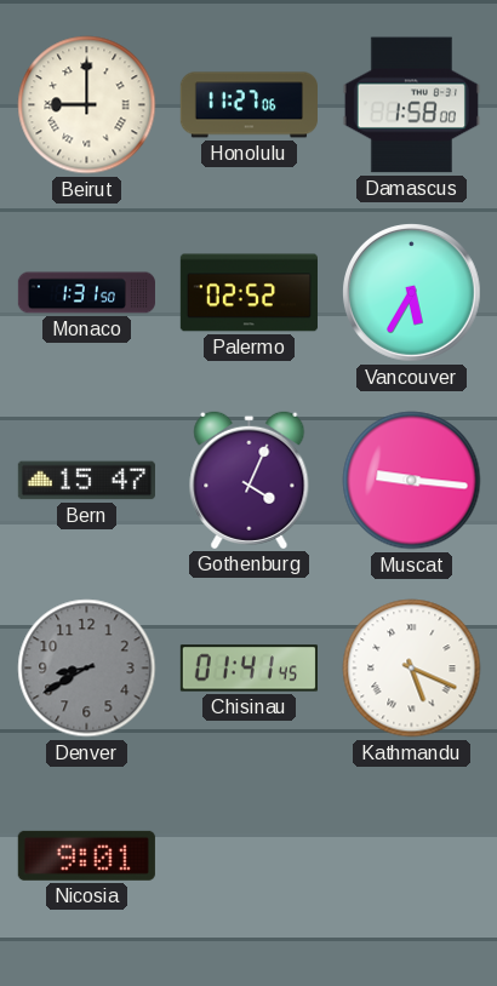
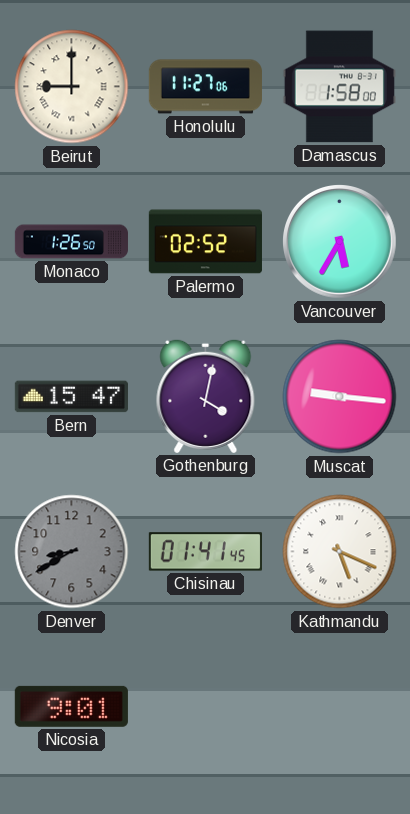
Monaco: 1:31 -> 1:26 (71, 242)
Gothenburg: 4:04 -> 4:02 (206, 396)
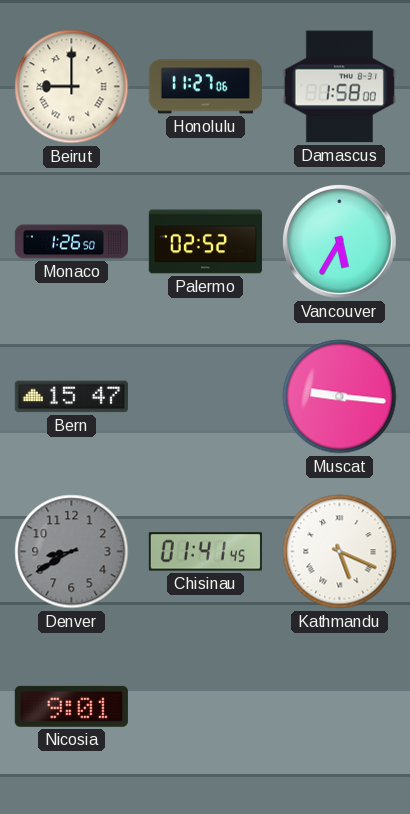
Gothenburg: 4:02 -> none (206, 396)
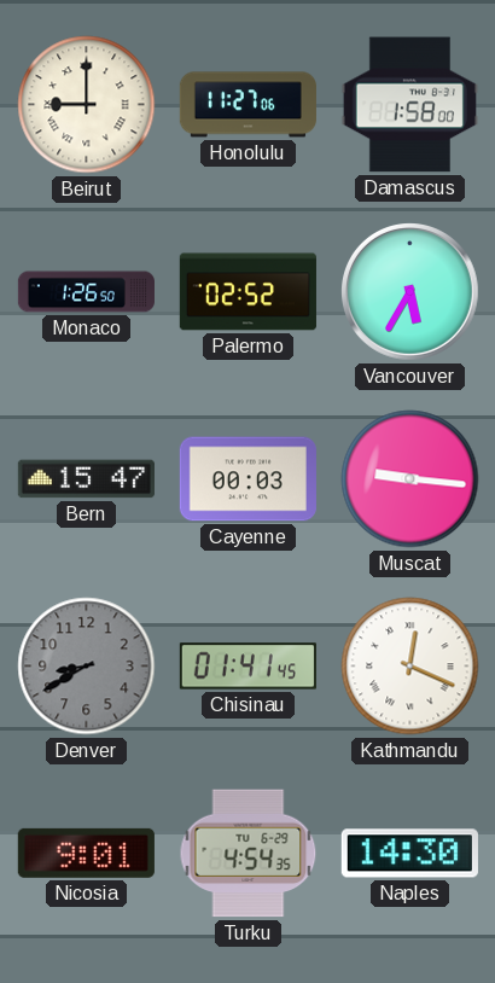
Cayenne: none -> 00:03 (247, 479)
Kathmandu: 5:19 -> 12:19 (410, 667)
Turku: none -> 4:54 (249, 854)
Naples: none -> 14:30 (409, 854)
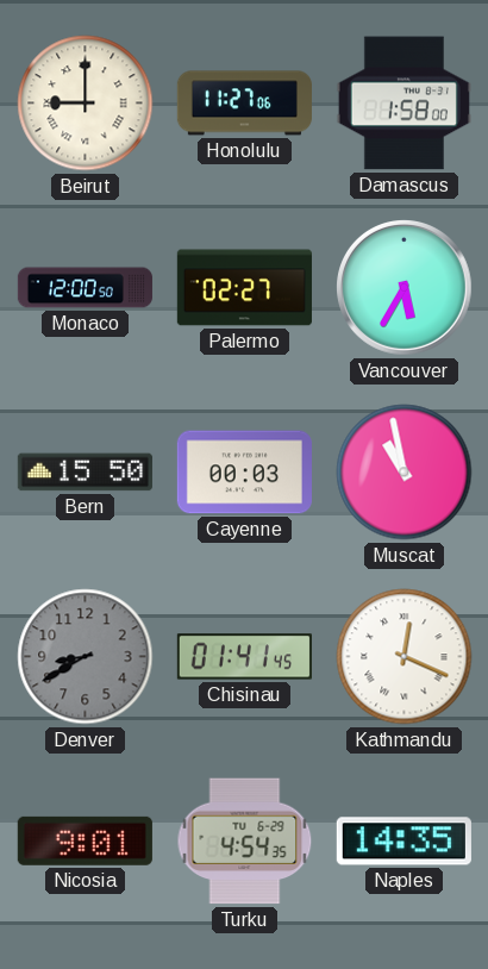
Monaco: 1:26 -> 12:00 (85, 288)
Palermo: 02:52 -> 02:27 (244, 288)
Bern: 15:47 -> 15:50 (85, 473)
Muscat: 9:16 -> 10:58 (405, 473)
Naples: 14:30 -> 14:35 (403, 842)
